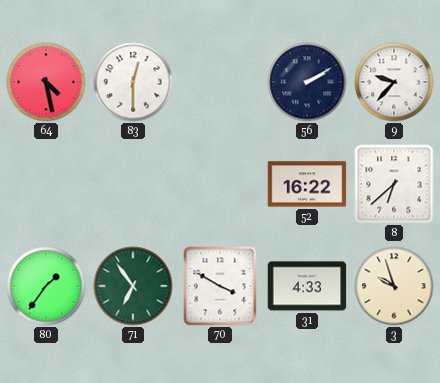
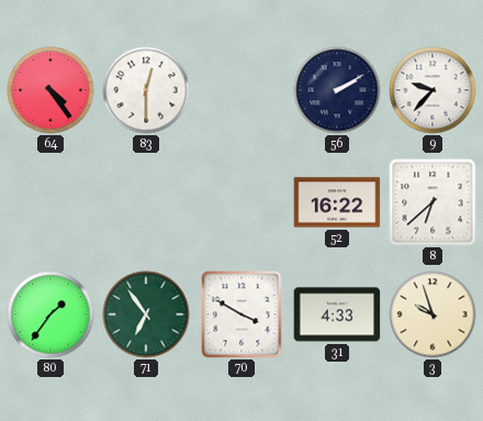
64: 4:28 -> 4:24 (50, 90)
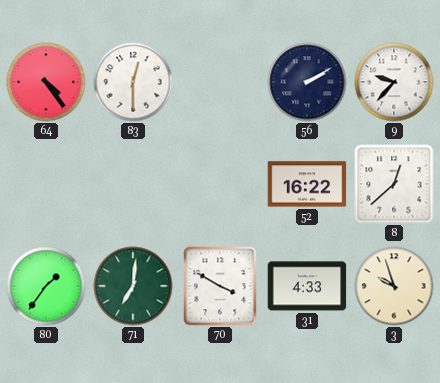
8: 6:38 -> 12:38 (394, 184)
71: 6:54 -> 7:01 (133, 286)
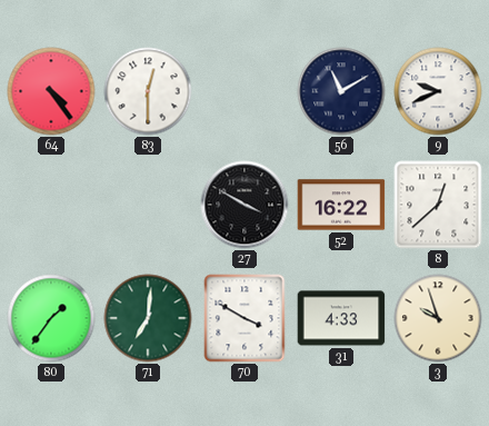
56: 2:10 -> 11:10 (341, 91)
9: 9:37 -> 9:41 (438, 91)
27: none -> 3:50 (244, 205)
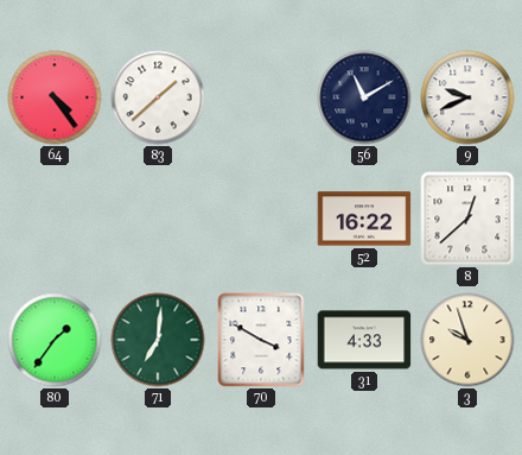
83: 12:30 -> 1:38 (158, 97)
27: 3:50 -> none (244, 205)
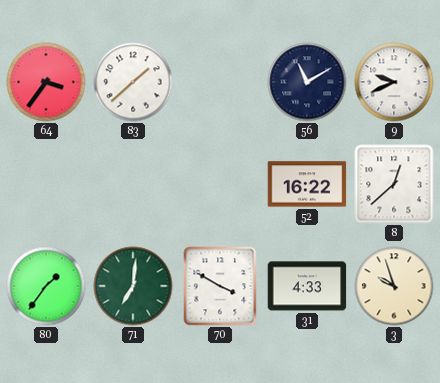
64: 4:24 -> 3:36 (46, 82)
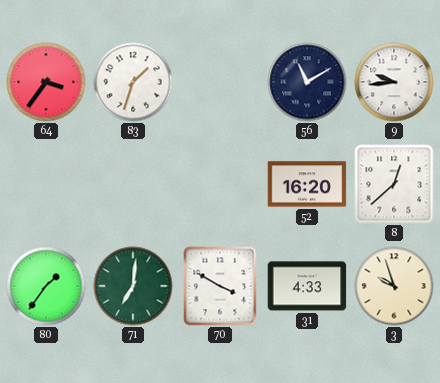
83: 1:38 -> 1:33 (133, 82)
9: 9:41 -> 9:44 (394, 82)
52: 16:22 -> 16:20 (307, 184)
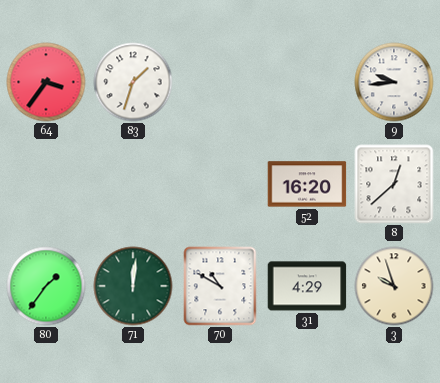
56: 11:10 -> none (307, 82)
71: 7:01 -> 12:01 (133, 286)
70: 3:50 -> 10:50 (220, 286)
31: 4:33 -> 4:29 (307, 286)
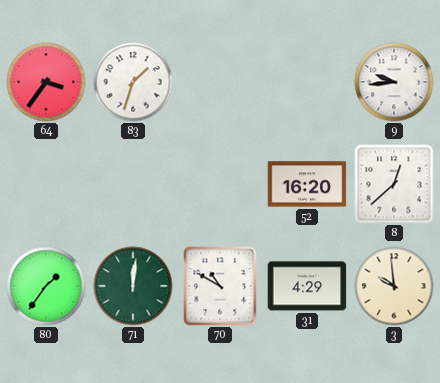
3: 9:57 -> 9:59 (394, 286)
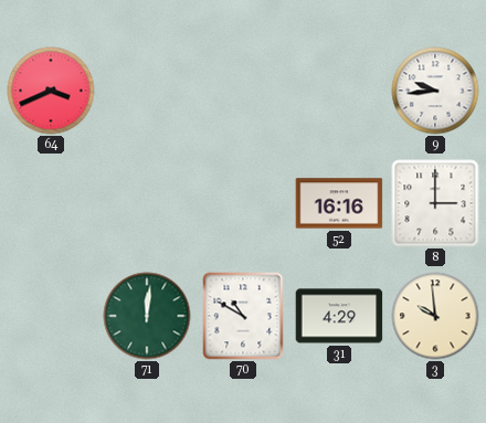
64: 3:36 -> 3:41 (51, 91)
83: 1:33 -> none (133, 82)
52: 16:20 -> 16:16 (339, 203)
8: 12:38 -> 3:00 (435, 203)
80: 1:36 -> none (46, 286)
